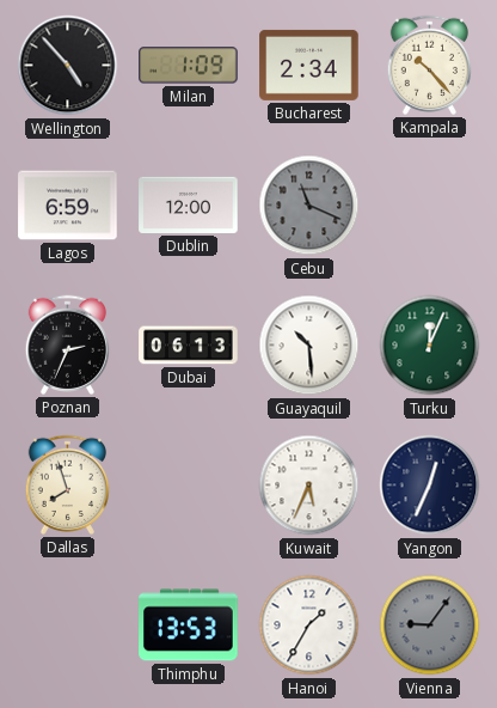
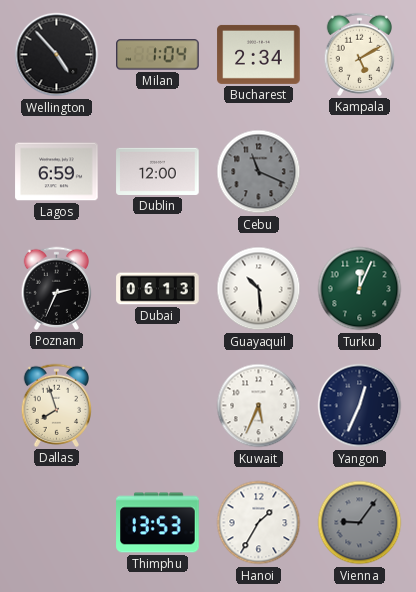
Milan: 1:09 -> 1:04 (158, 55)
Kampala: 10:23 -> 5:10 (359, 54)
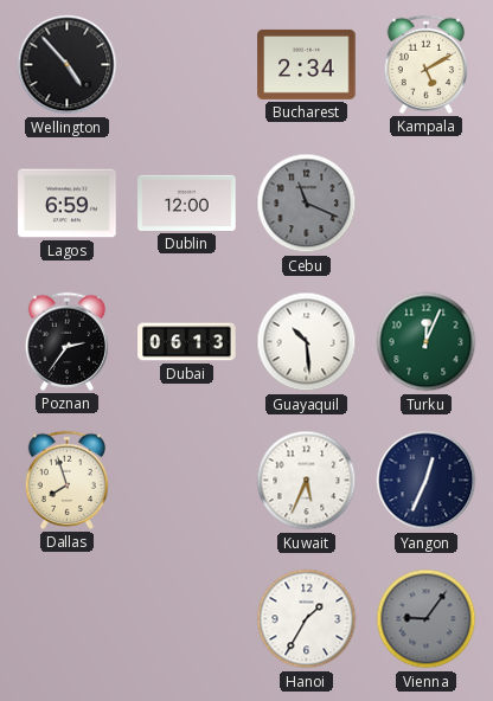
Milan: 1:04 -> none (158, 55)
Poznan: 2:34 -> 2:36 (66, 341)
Thimphu: 13:53 -> none (158, 523)
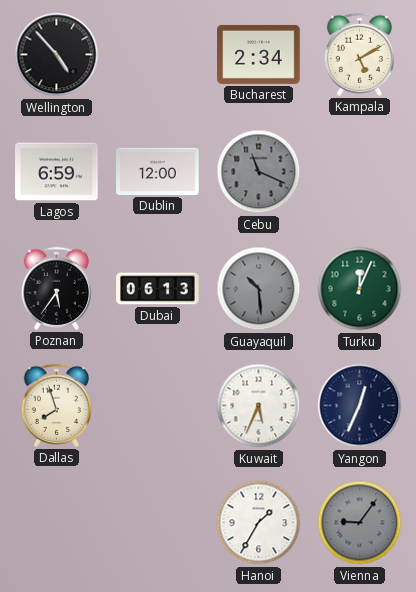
Poznan: 2:36 -> 5:36 (56, 288)
Guayaquil dial: white -> grey (259, 289)
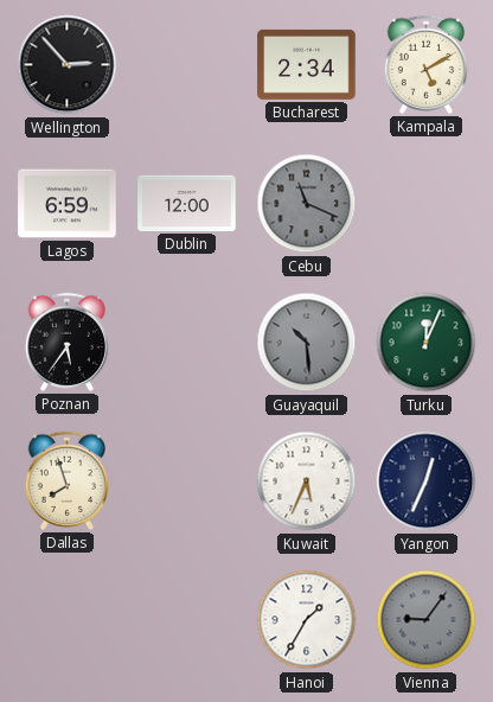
Wellington: 4:53 -> 2:53 (68, 65)
Dubai: 06:13 -> none (158, 289)
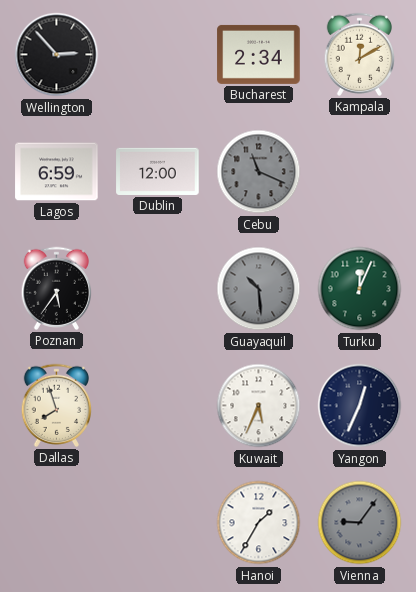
Kampala: 5:10 -> 12:10 (359, 54)
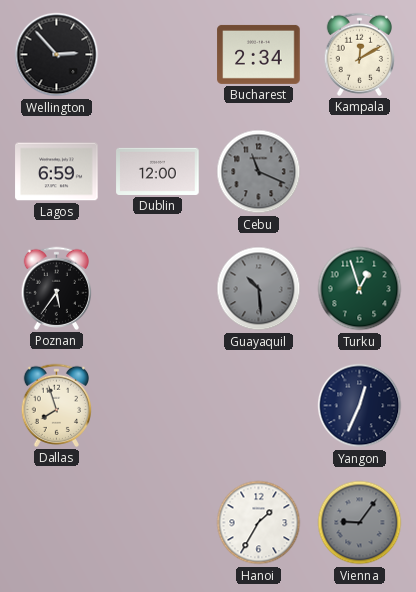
Turku: 12:04 -> 12:57 (360, 289)
Kuwait: 5:34 -> none (259, 406)
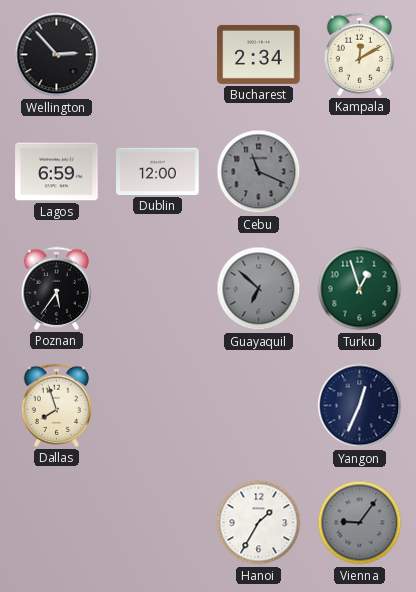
Guayaquil: 10:29 -> 6:52 (259, 289)
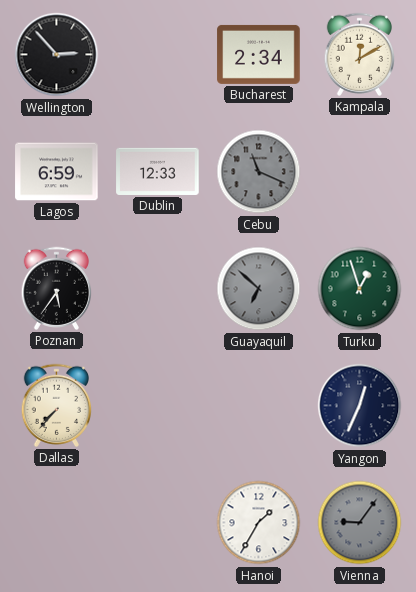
Dublin: 12:00 -> 12:33 (158, 171)
Dallas: 7:57 -> 7:37 (56, 405)
